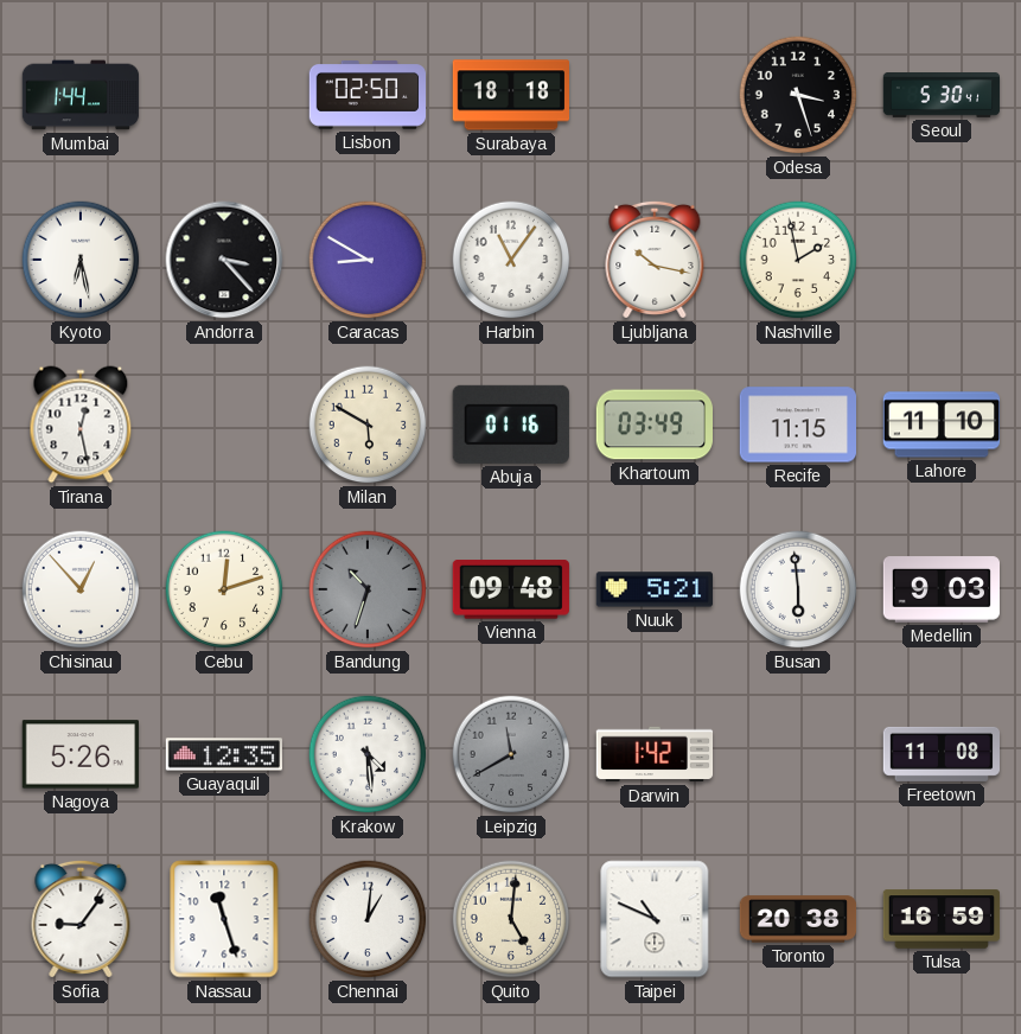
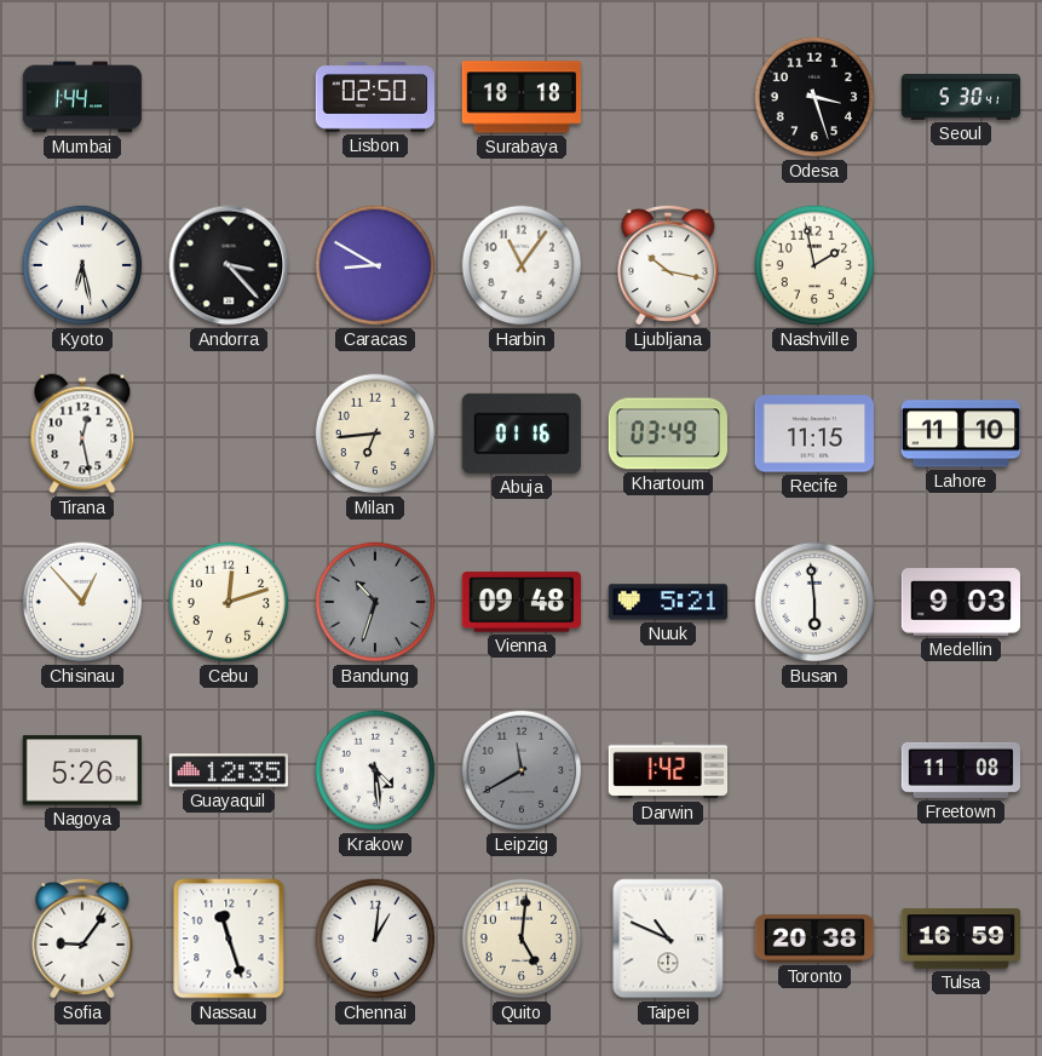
Milan: 5:50 -> 6:44 (375, 434)
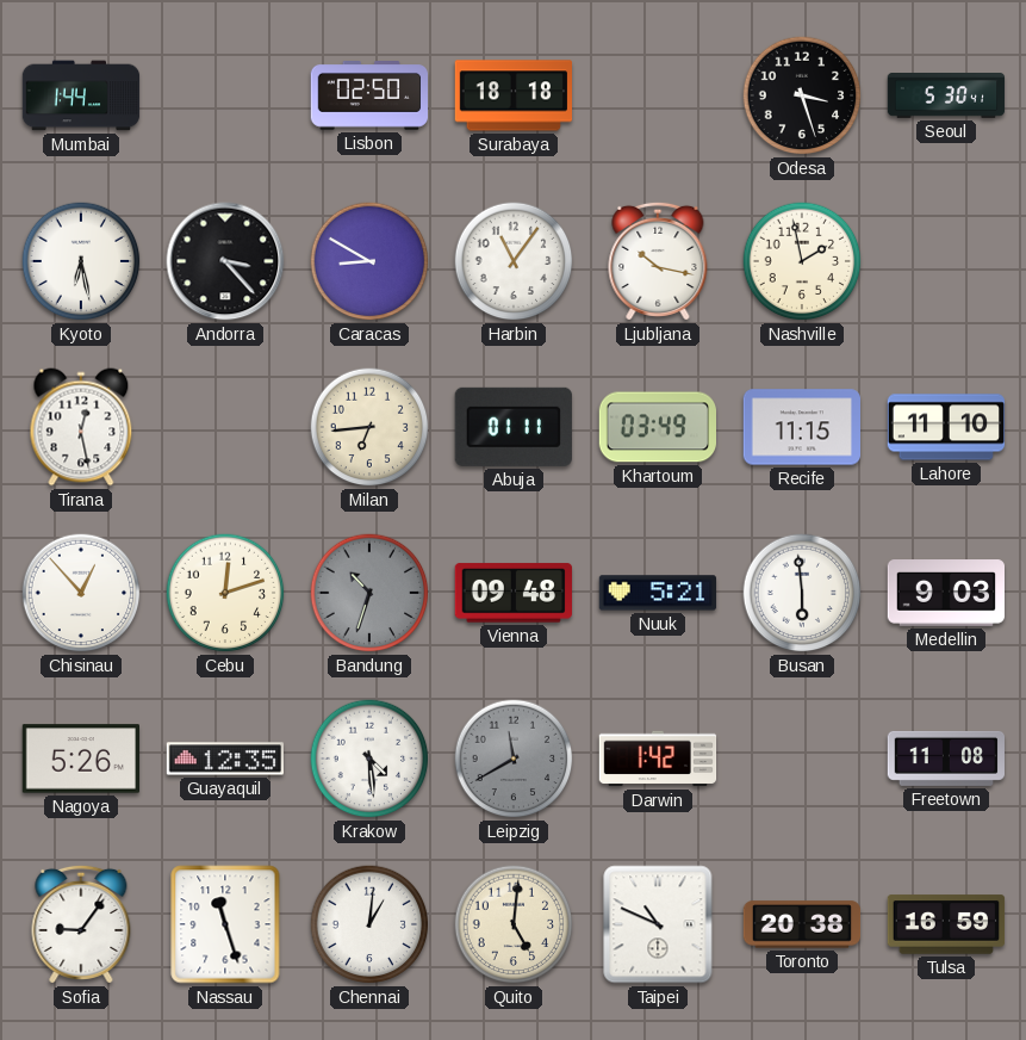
Abuja: 01:16 -> 01:11 (514, 427)
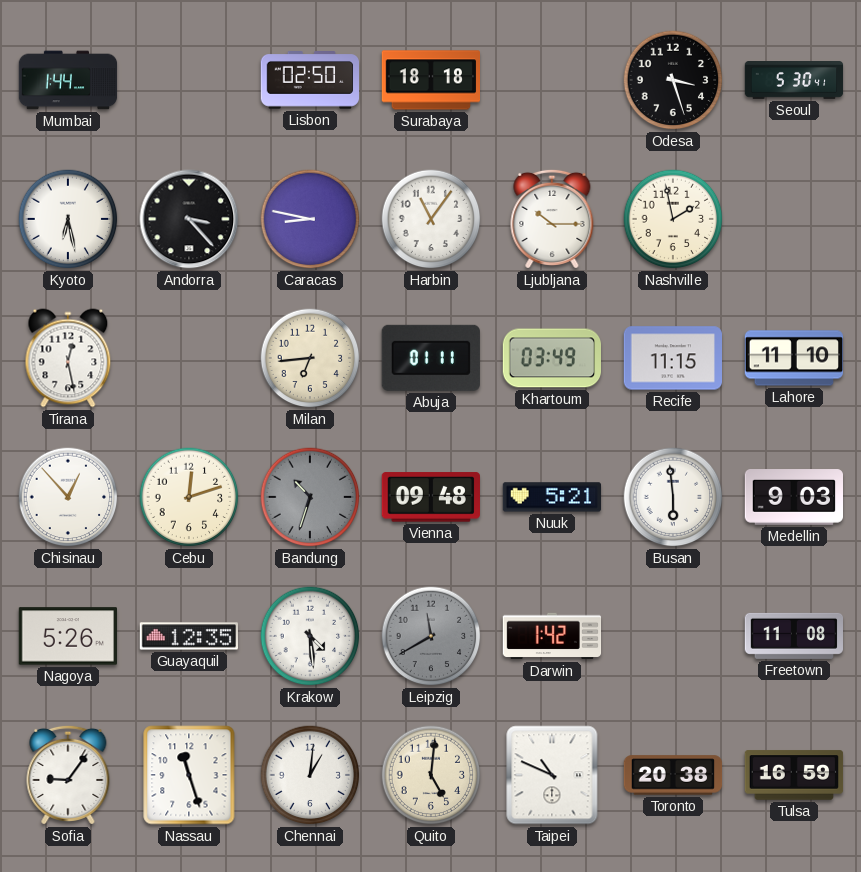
Caracas: 8:50 -> 8:47 (310, 219)
Ljubljana: 10:17 -> 10:15 (552, 219)
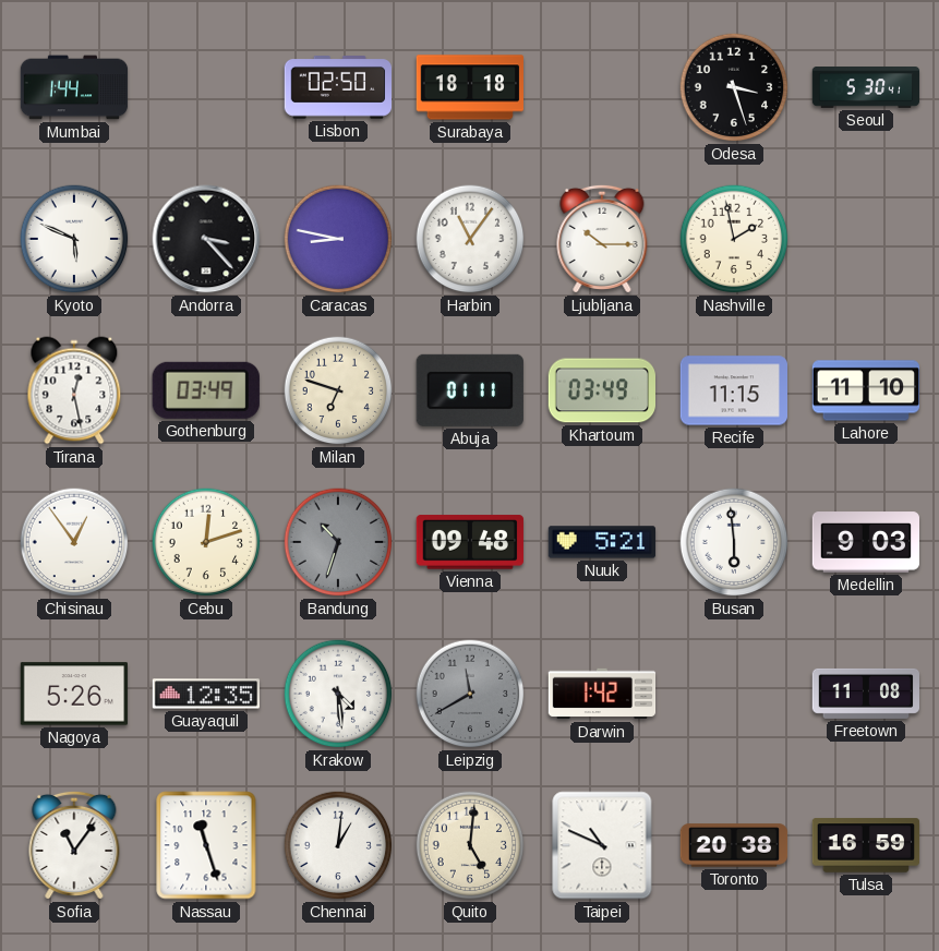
Kyoto: 6:28 -> 5:49 (74, 239)
Gothenburg: none -> 03:49 (206, 390)
Milan: 6:44 -> 6:48 (338, 390)
Chisinau: 12:53 -> 12:54 (74, 542)
Sofia: 9:06 -> 11:06 (74, 845)
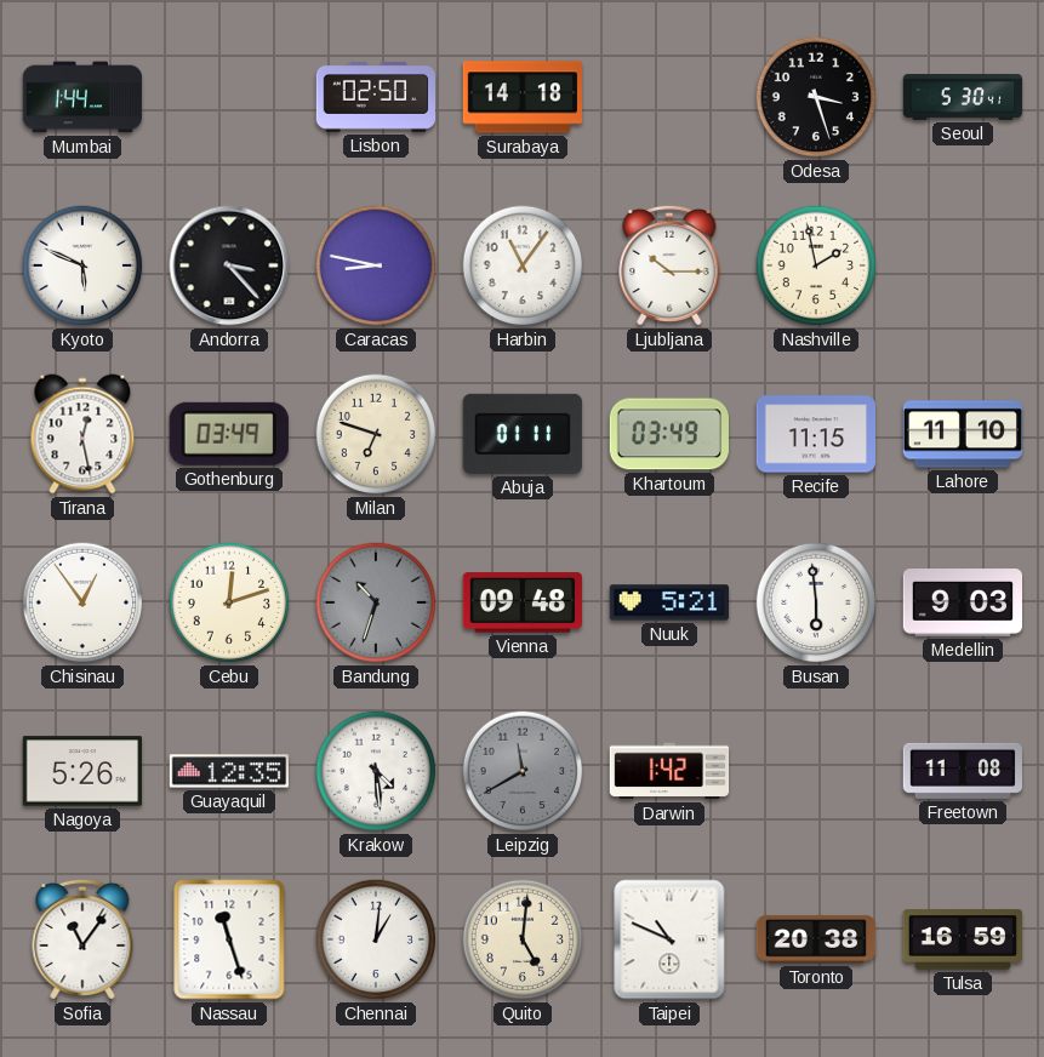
Surabaya: 18:18 -> 14:18 (521, 97)
